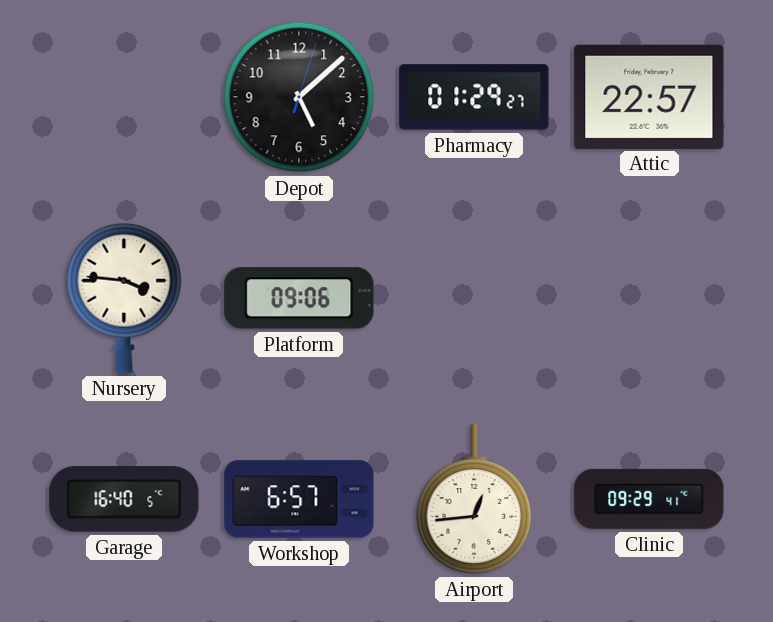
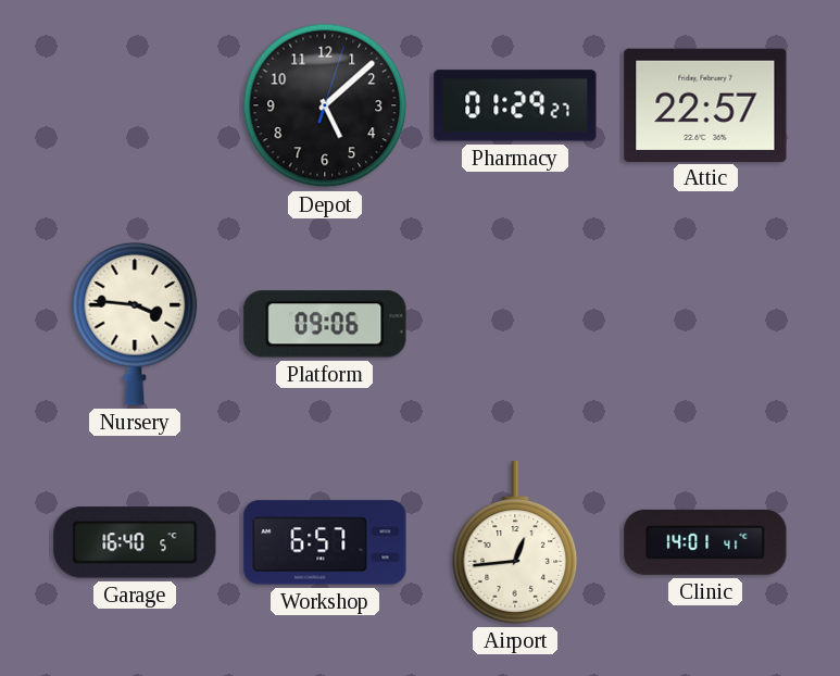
Clinic: 09:29 -> 14:01 (705, 542)
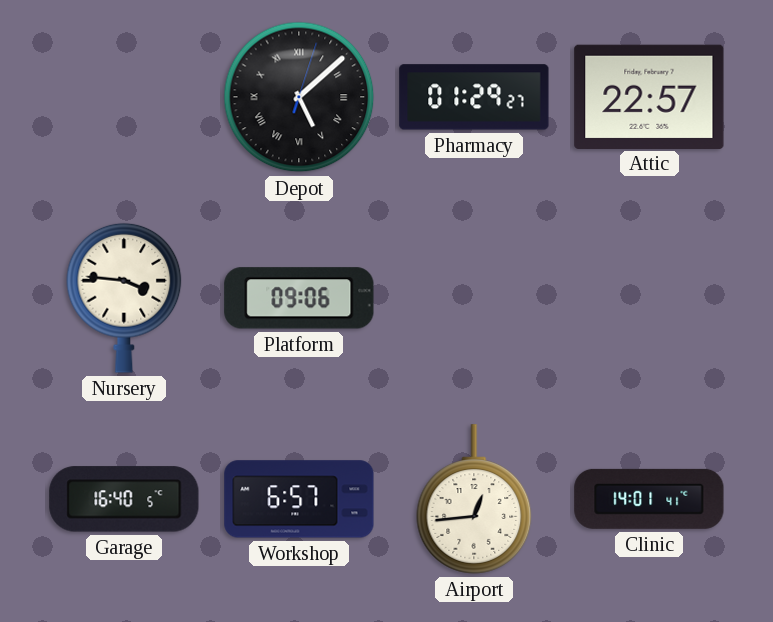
Depot numerals: Arabic -> Roman (299, 97)
